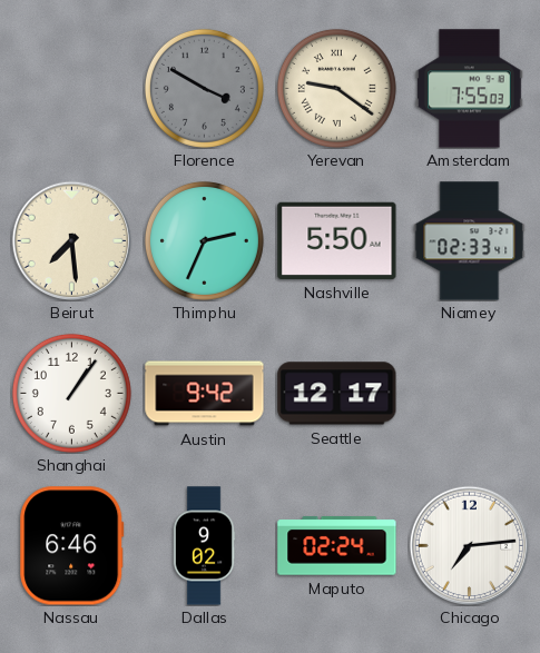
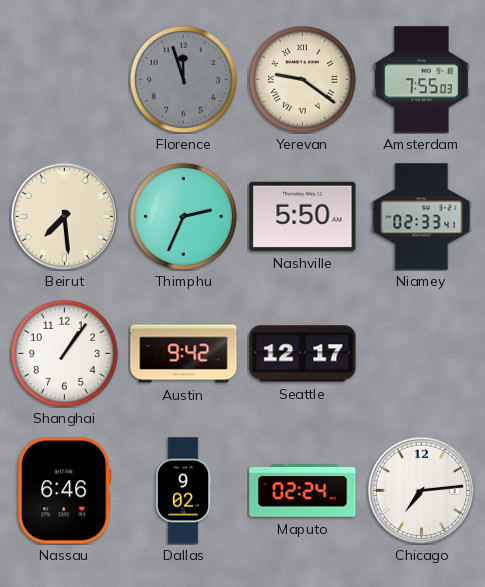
Florence: 3:50 -> 11:57 (183, 79)
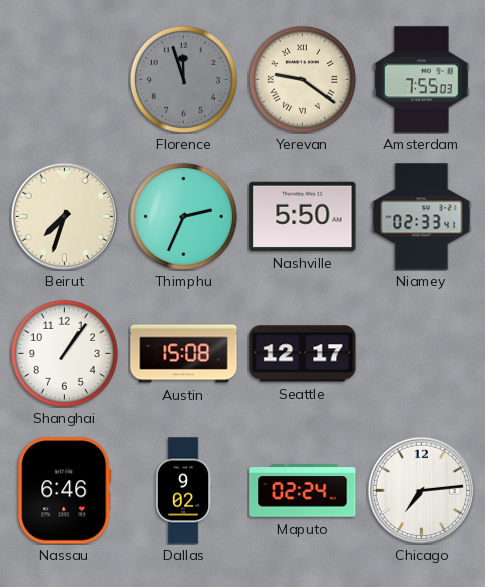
Beirut: 7:29 -> 7:33 (64, 216)
Austin: 9:42 -> 15:08 (184, 354)
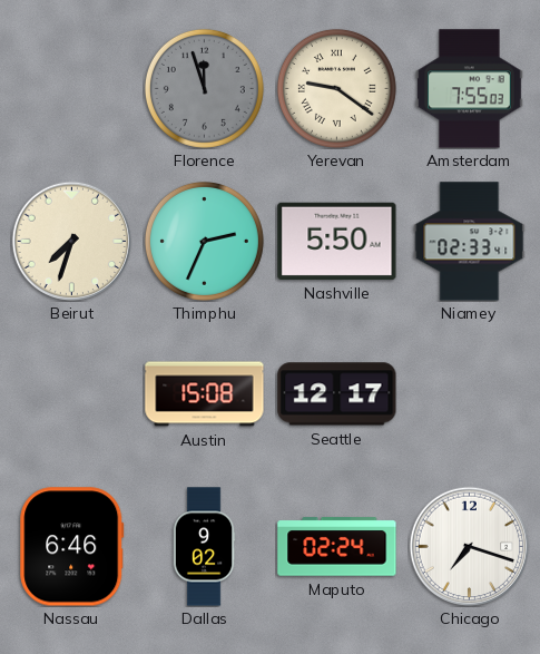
Shanghai: 1:06 -> none (64, 353)
Chicago: 7:14 -> 7:18 (469, 546)
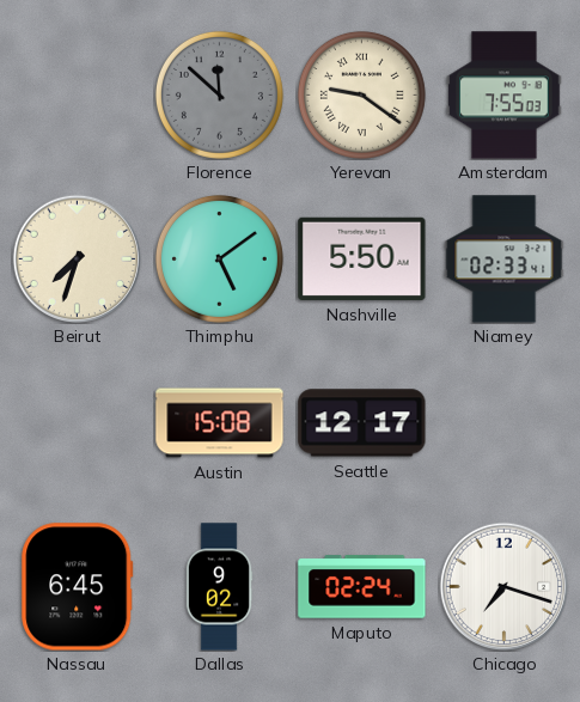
Florence: 11:57 -> 11:52 (219, 94)
Thimphu: 2:34 -> 5:09 (219, 258)
Nassau: 6:46 -> 6:45 (78, 587)
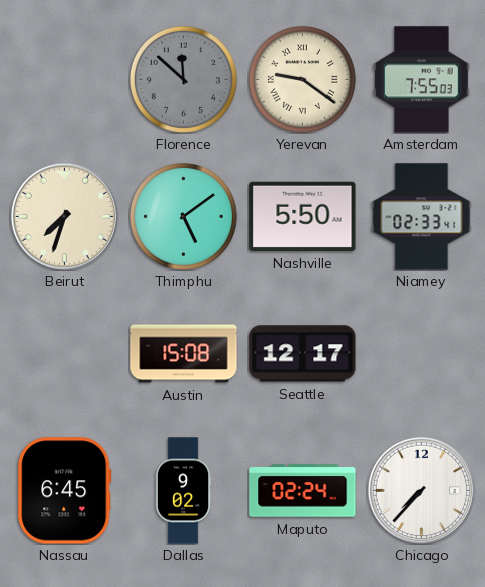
Chicago: 7:18 -> 7:37 (421, 490)
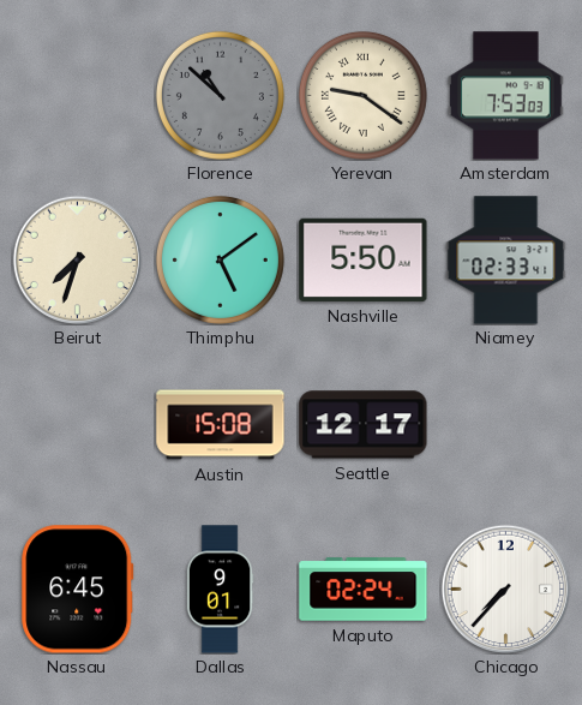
Florence: 11:52 -> 10:52 (220, 95)
Amsterdam: 7:55 -> 7:53 (506, 96)
Dallas: 9:02 -> 9:01 (220, 590)
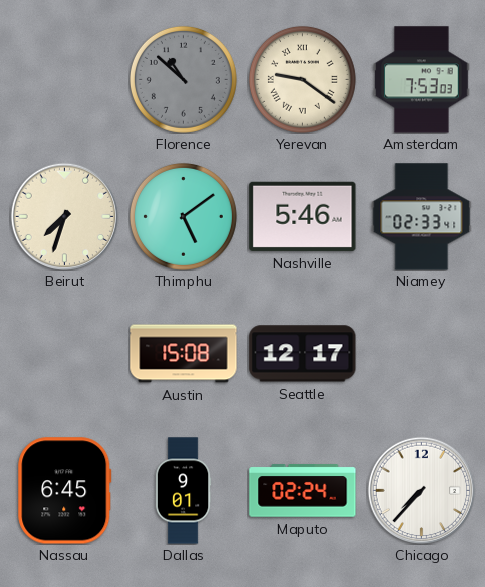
Nashville: 5:50 -> 5:46 (303, 216)
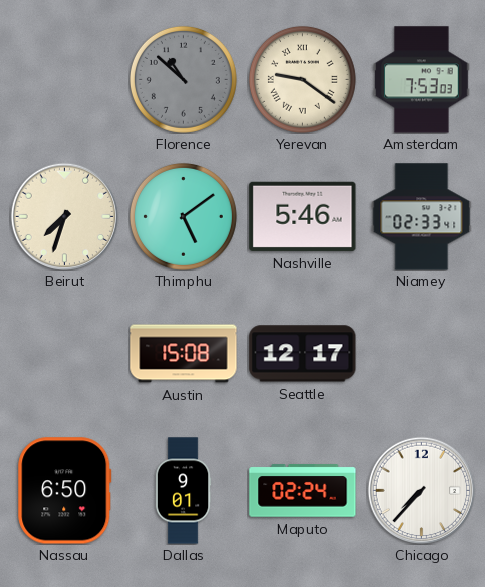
Nassau: 6:45 -> 6:50 (65, 491)
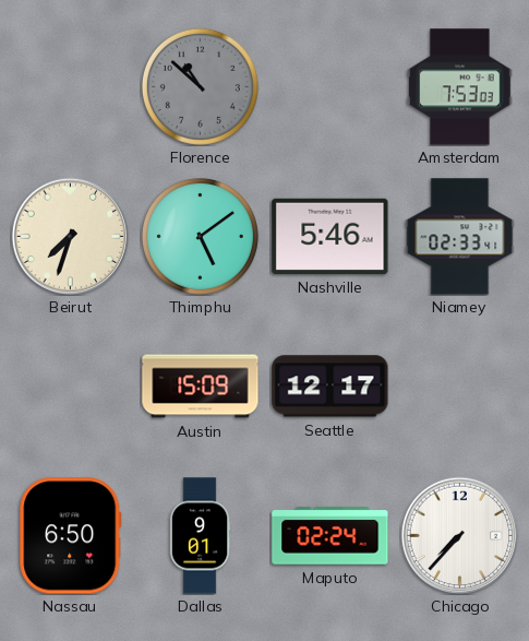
Yerevan: 9:21 -> none (302, 79)
Austin: 15:08 -> 15:09 (201, 387)
